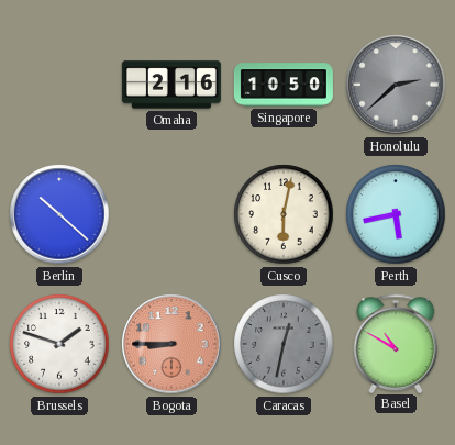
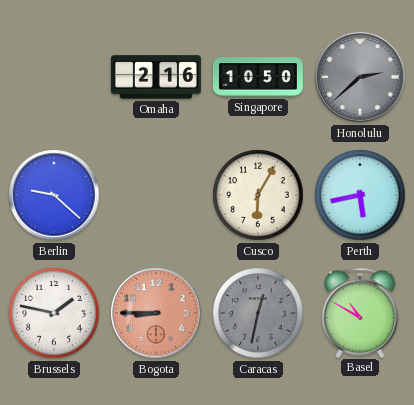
Berlin: 10:22 -> 9:22 (54, 195)
Cusco: 6:02 -> 6:05 (258, 195)
Brussels: 1:48 -> 1:47 (54, 313)
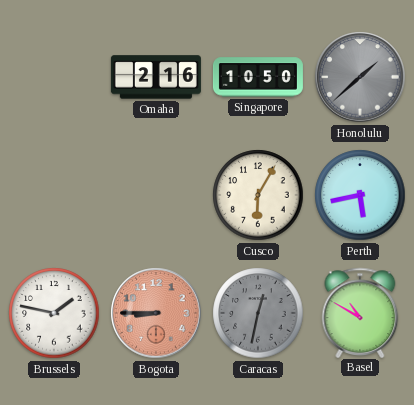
Honolulu: 2:38 -> 1:38 (360, 77)
Berlin: 9:22 -> none (54, 195)
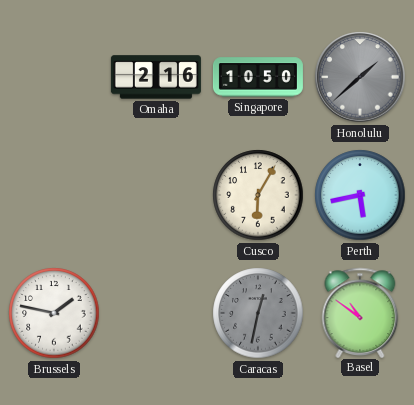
Bogota: 8:45 -> none (156, 313)
Basel: 10:50 -> 10:51 (360, 312)
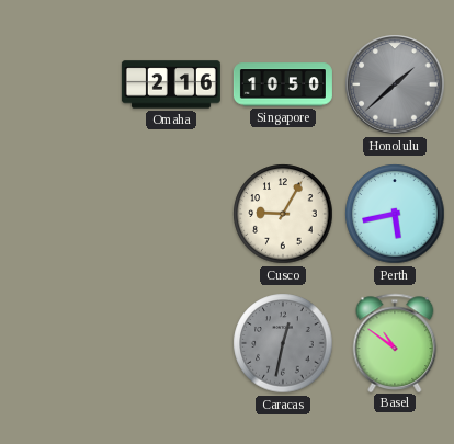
Cusco: 6:05 -> 9:05 (283, 214)
Brussels: 1:47 -> none (54, 313)
